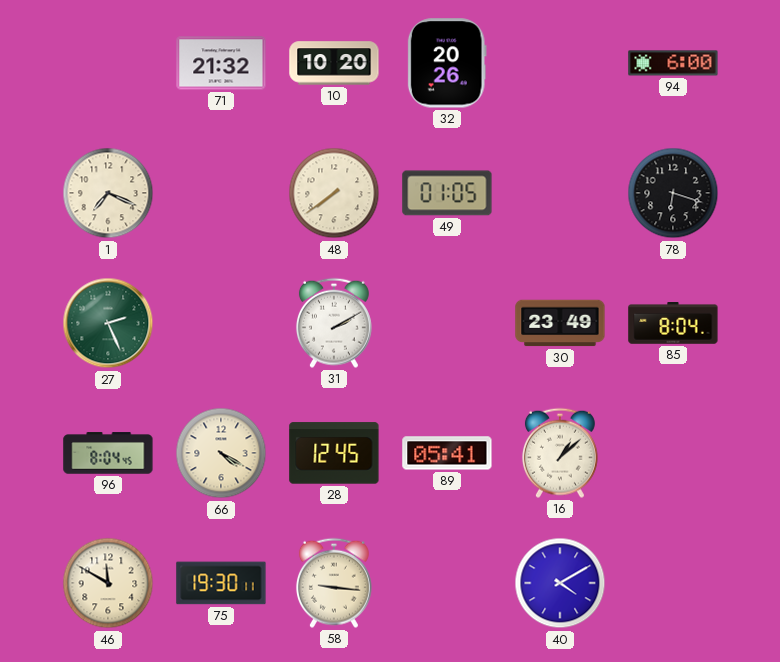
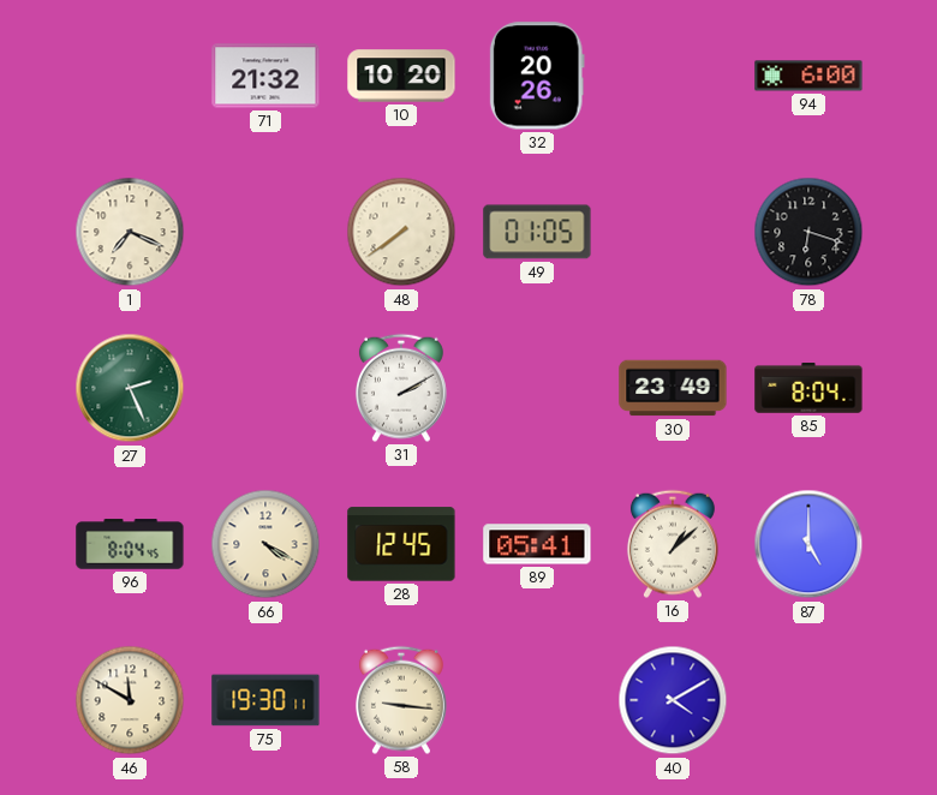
87: none -> 5:00 (808, 544)
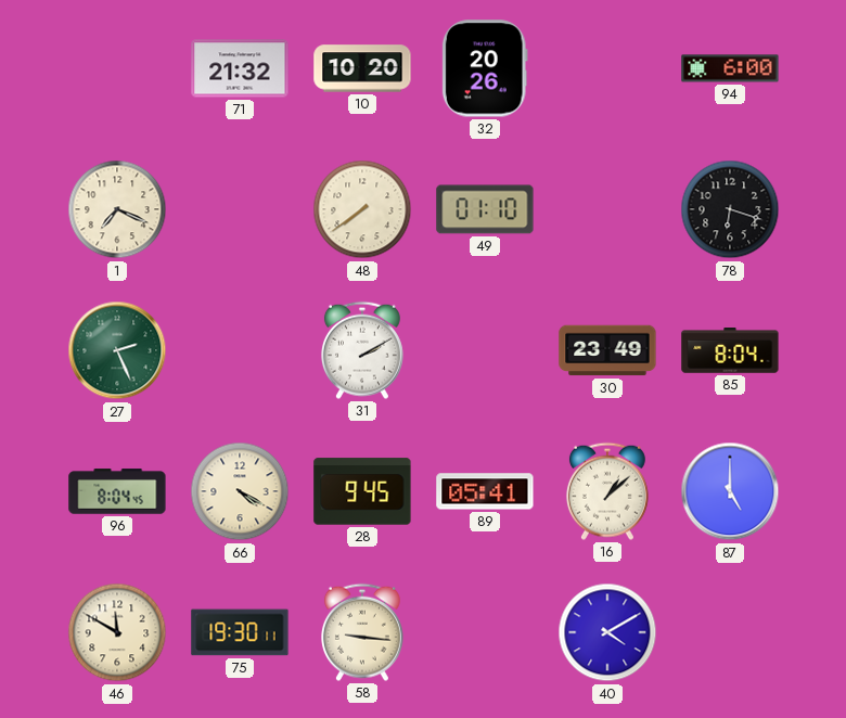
49: 01:05 -> 01:10 (485, 209)
28: 12:45 -> 9:45 (362, 491)
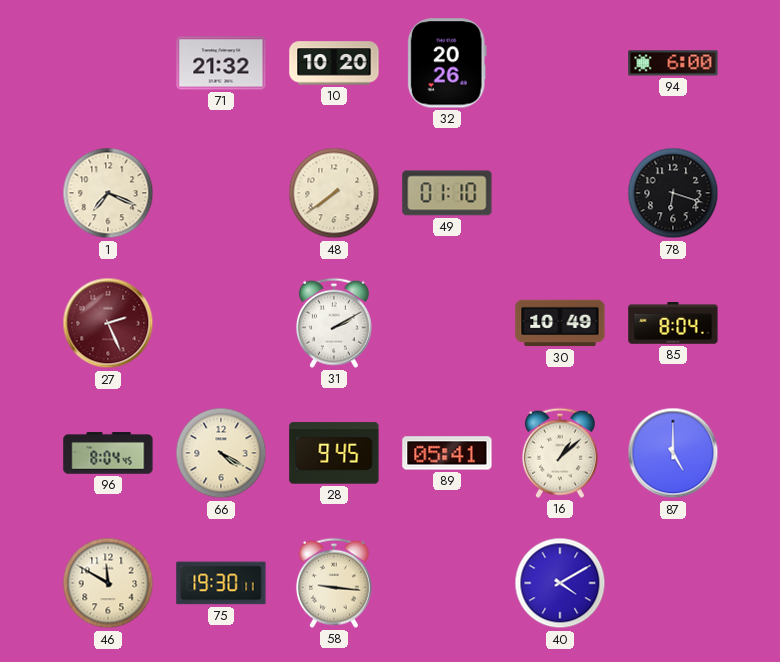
27 dial: green -> burgundy (108, 323)
30: 23:49 -> 10:49 (560, 323)
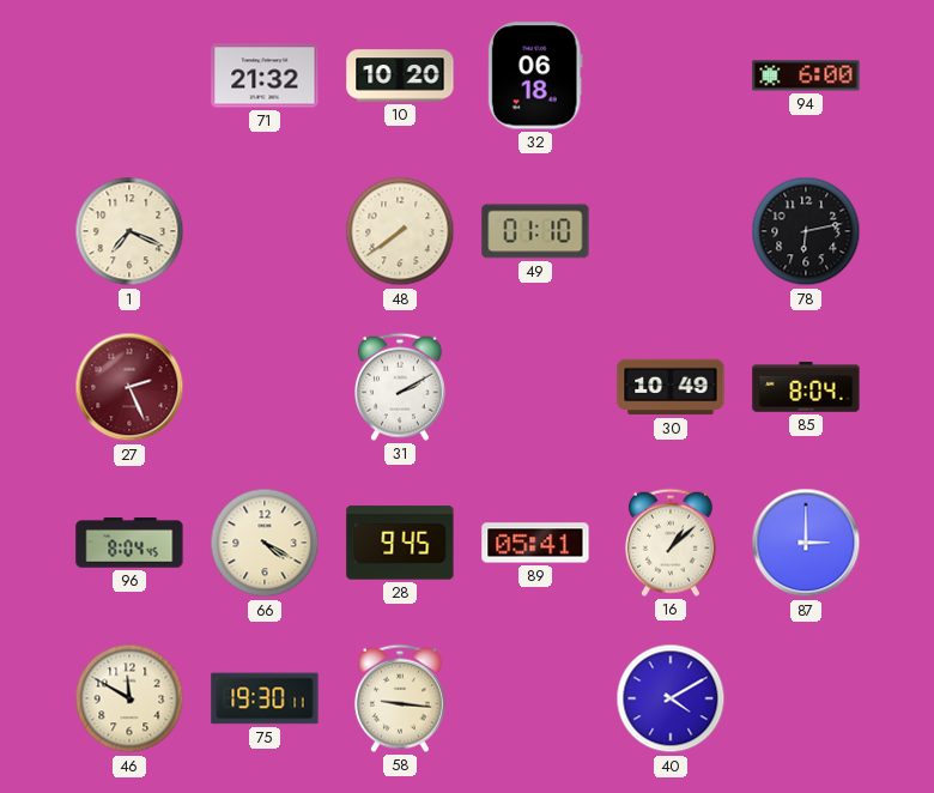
32: 20:26 -> 06:18 (535, 75)
78: 6:18 -> 6:13 (806, 231)
87: 5:00 -> 3:00 (806, 543)
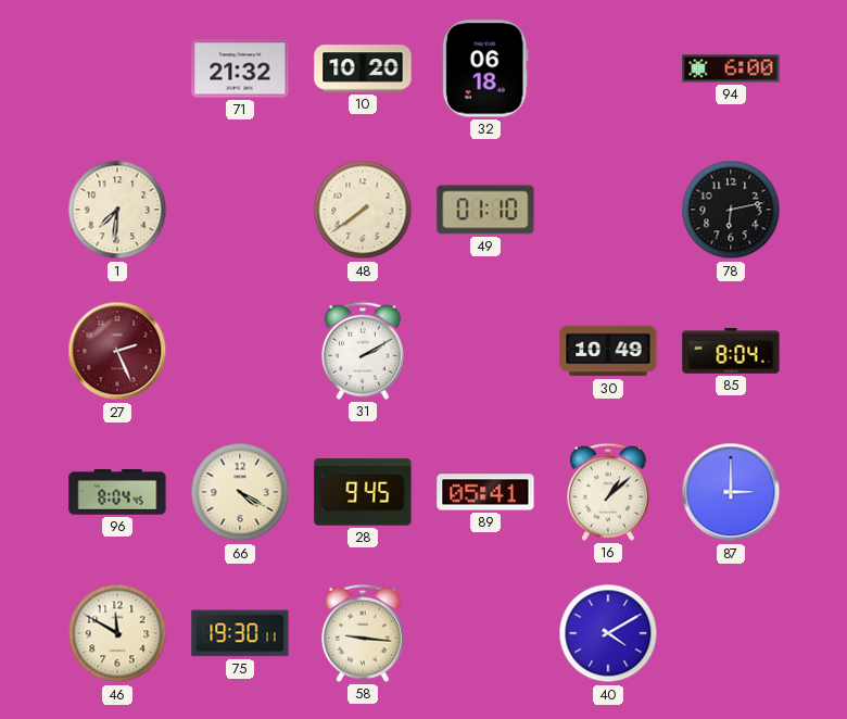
1: 7:19 -> 7:31 (117, 210)
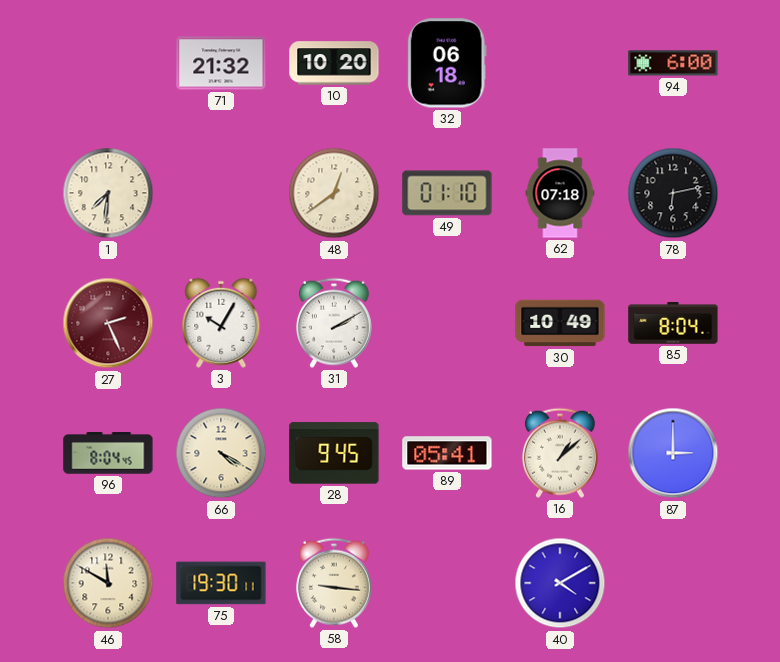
48: 7:39 -> 12:39 (334, 193)
62: none -> 07:18 (560, 193)
3: none -> 10:05 (221, 323)
